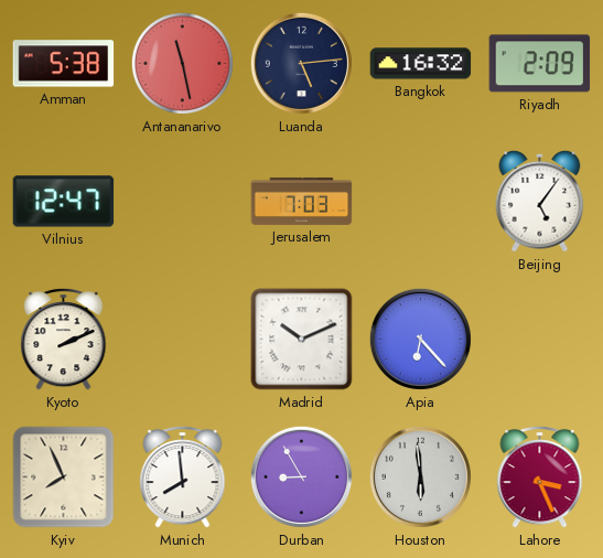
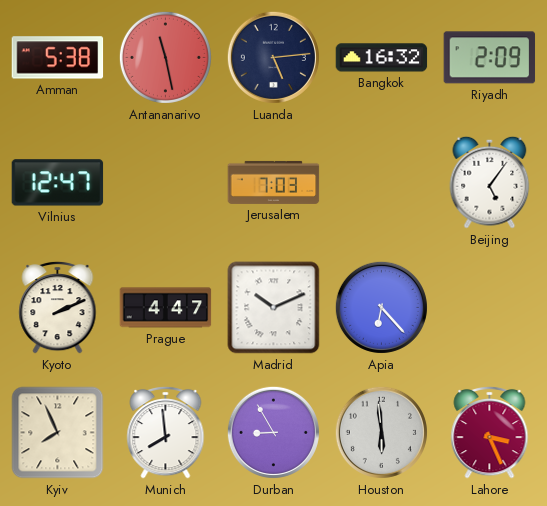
Prague: none -> 4:47 (166, 308)
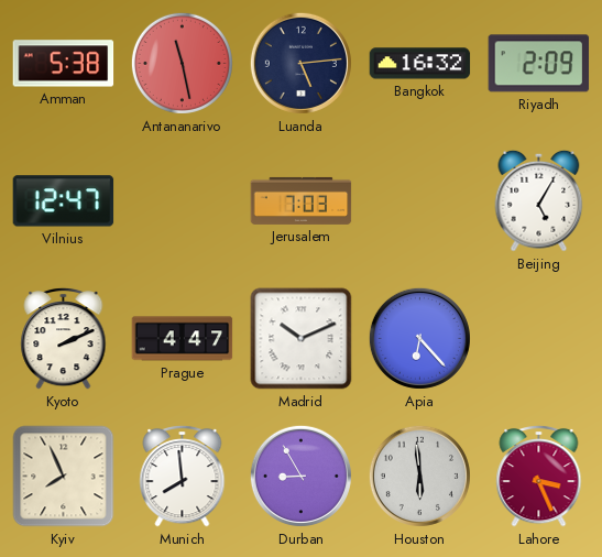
Beijing: 5:06 -> 5:05 (539, 200)
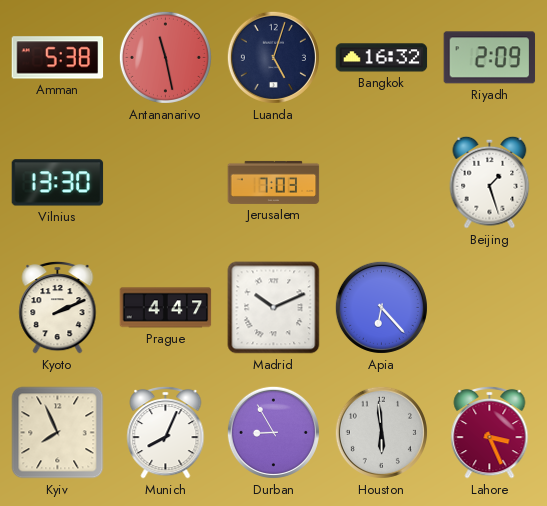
Luanda: 5:14 -> 5:03 (273, 57)
Vilnius: 12:47 -> 13:30 (58, 183)
Beijing: 5:05 -> 1:27 (490, 182)
Munich: 7:59 -> 8:04 (166, 432)
